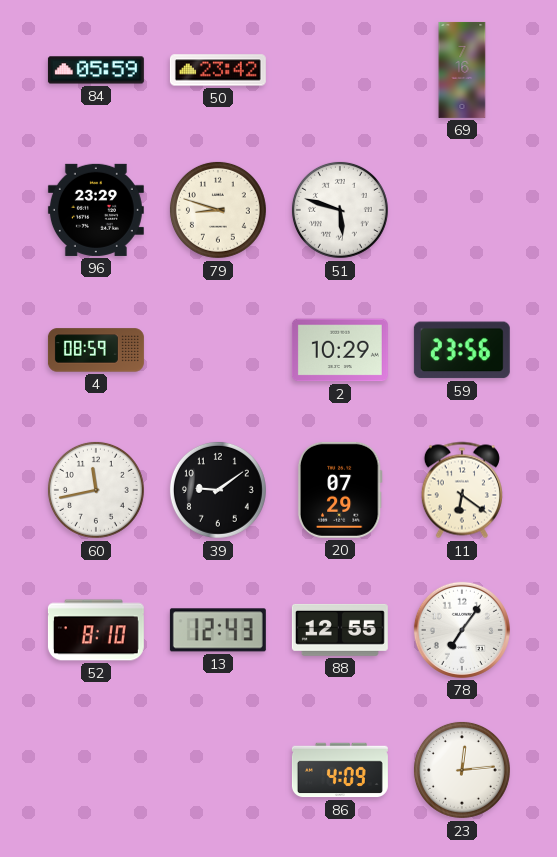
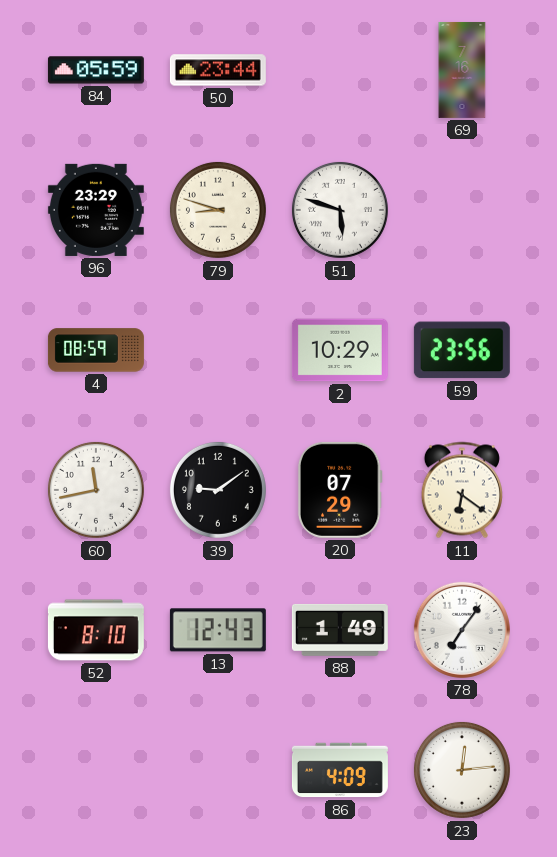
50: 23:42 -> 23:44 (218, 70)
88: 12:55 -> 1:49 (340, 630)
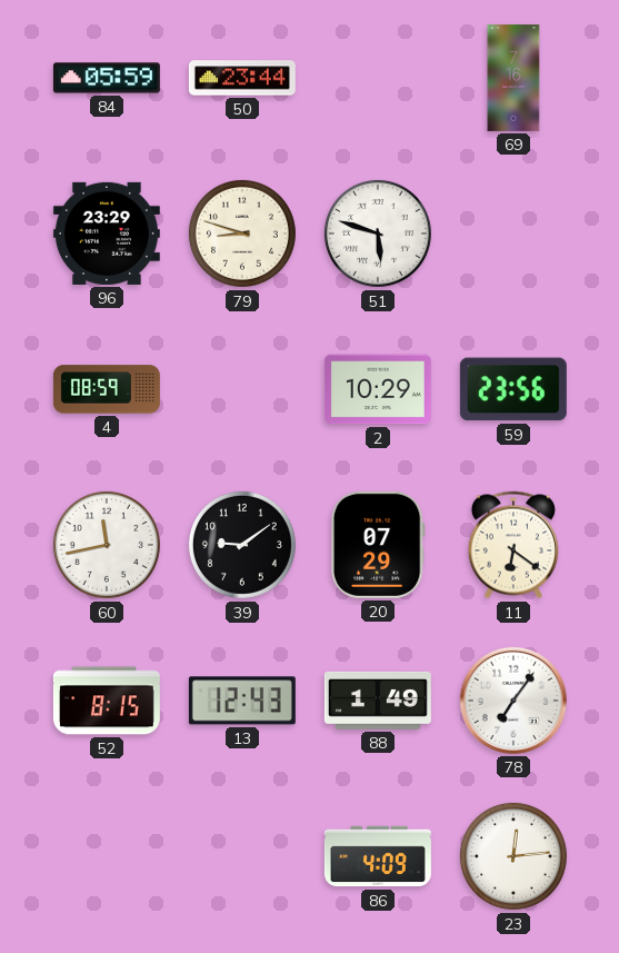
52: 8:10 -> 8:15 (107, 701)
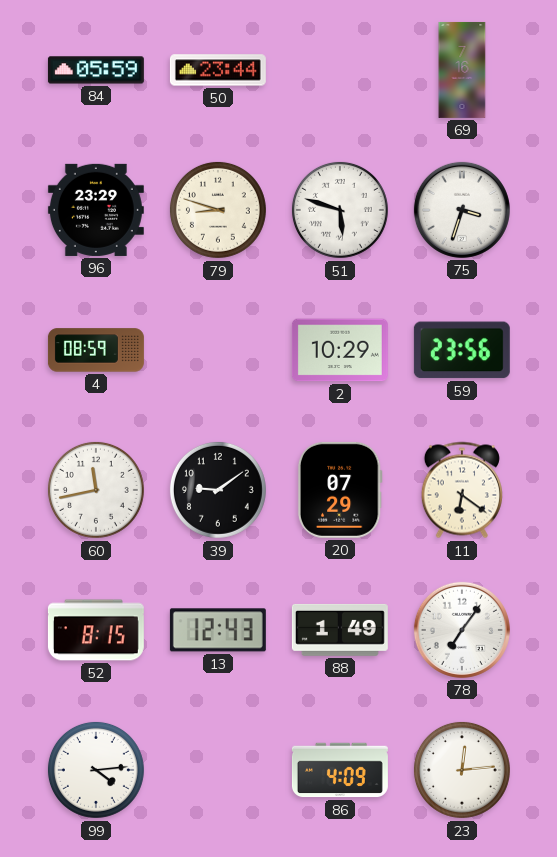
75: none -> 3:33 (462, 210)
99: none -> 4:14 (96, 770)
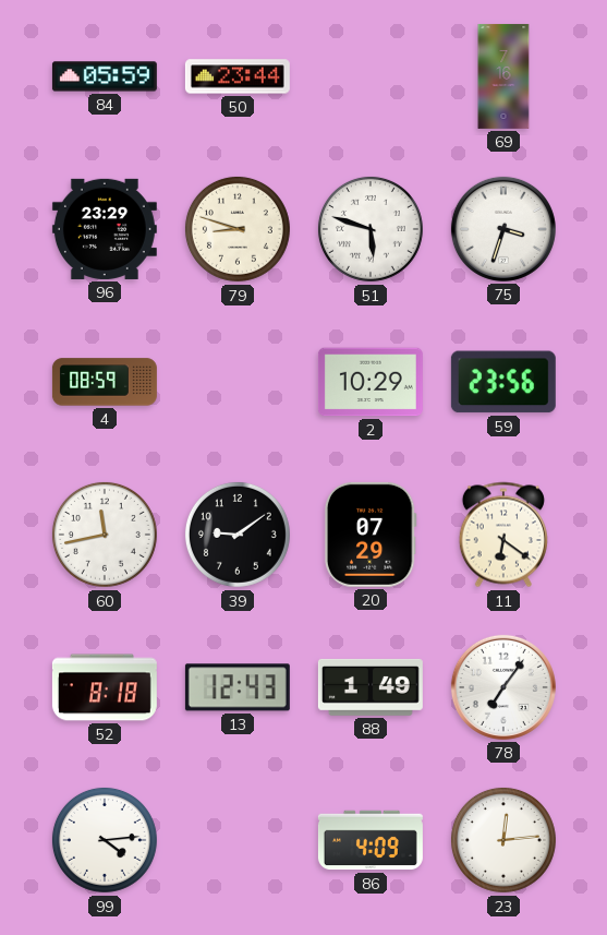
52: 8:15 -> 8:18 (105, 687)
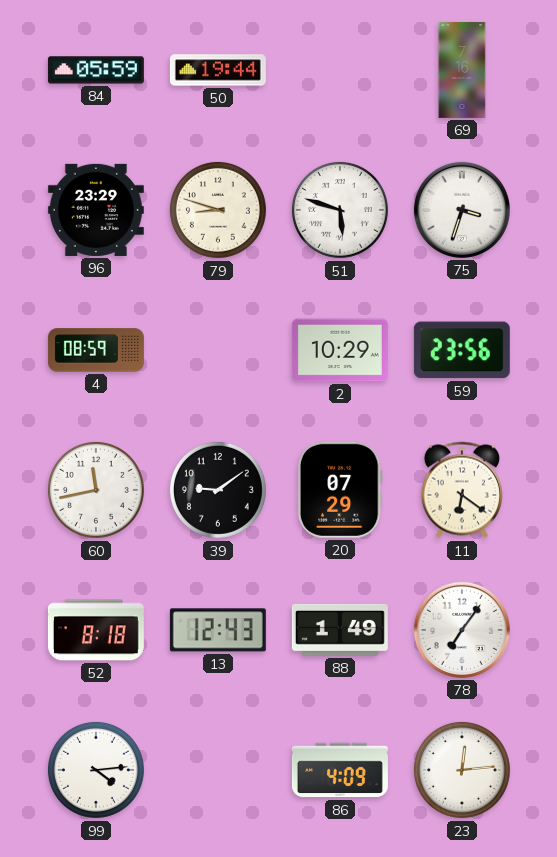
50: 23:44 -> 19:44 (218, 70)
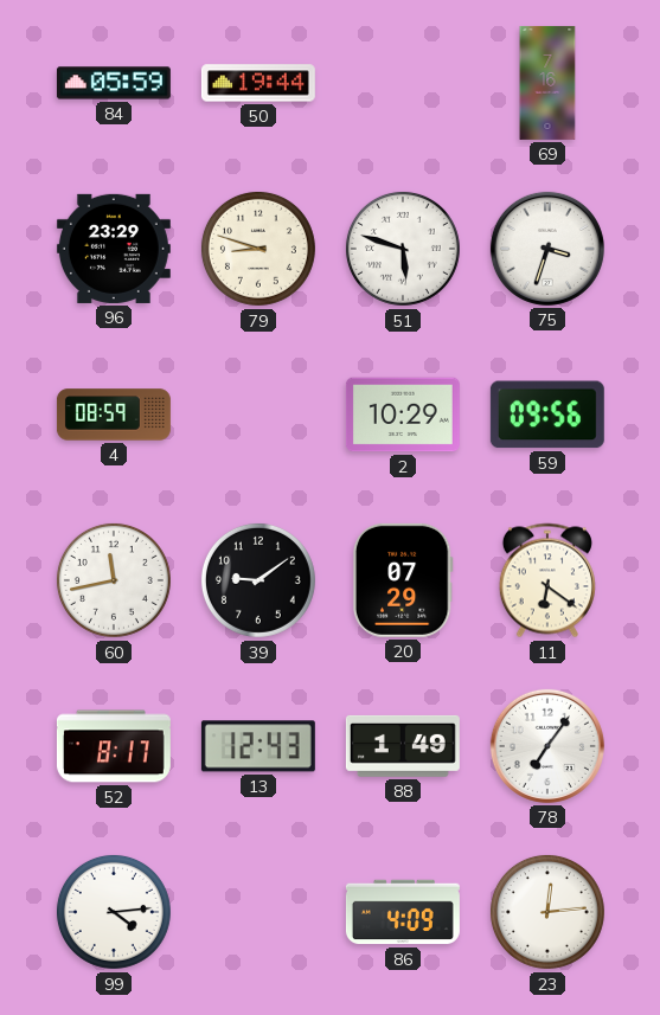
59: 23:56 -> 09:56 (547, 415)
52: 8:18 -> 8:17 (114, 746)
